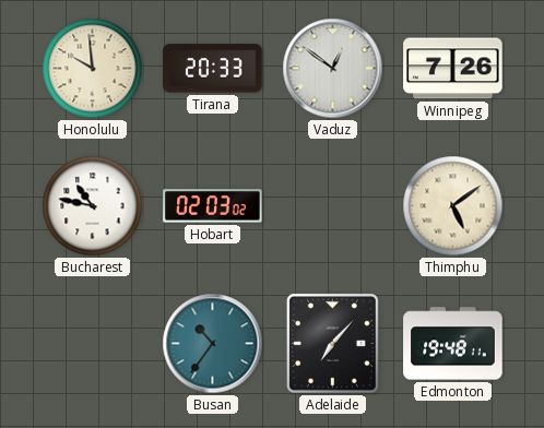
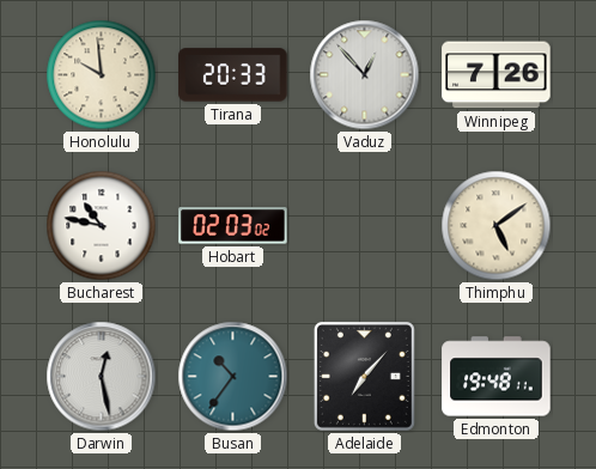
Vaduz: 12:51 -> 12:53 (365, 75)
Darwin: none -> 12:28 (102, 377)
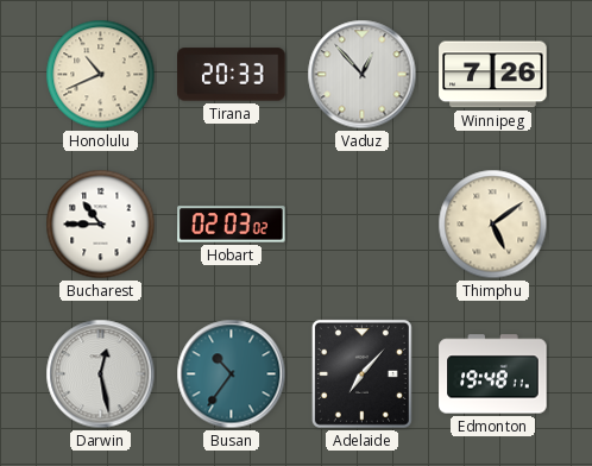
Honolulu: 9:59 -> 10:41 (101, 75)
Bucharest: 10:47 -> 10:45 (101, 225)
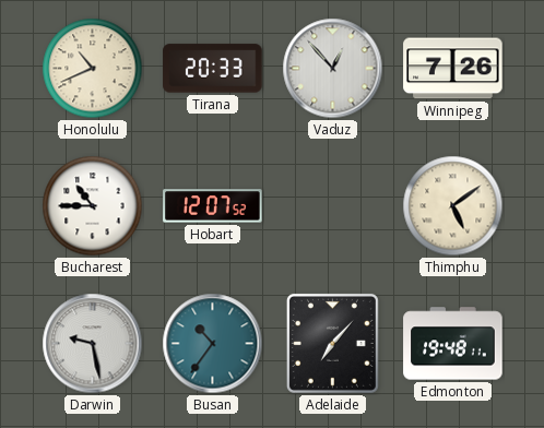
Hobart: 02:03 -> 12:07 (213, 206)
Darwin: 12:28 -> 9:28 (93, 344)
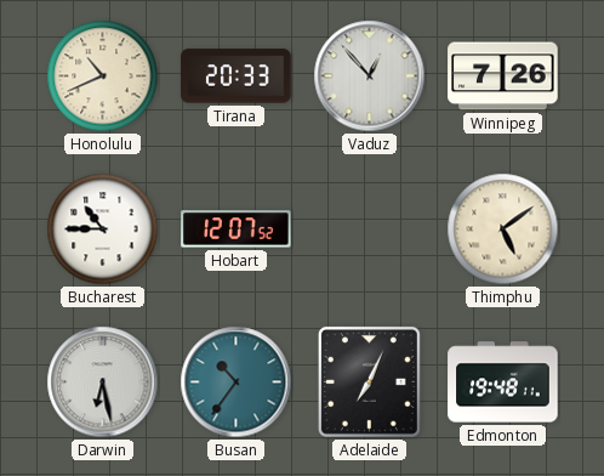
Darwin: 9:28 -> 6:28 (103, 382)
Adelaide: 7:07 -> 7:04 (369, 381)
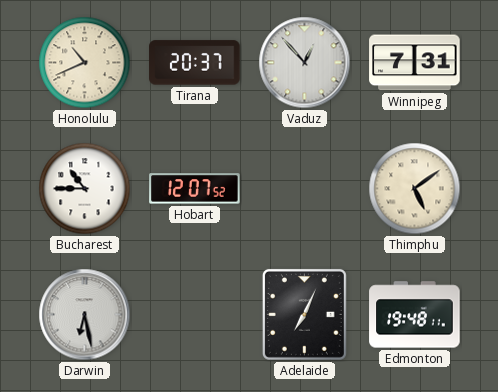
Tirana: 20:33 -> 20:37 (195, 63)
Winnipeg: 7:26 -> 7:31 (415, 63)
Busan: 10:36 -> none (237, 382)
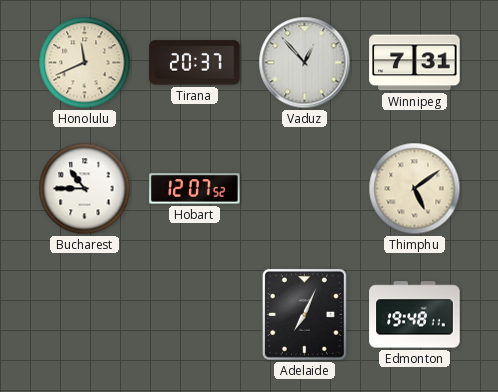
Honolulu: 10:41 -> 11:41 (85, 63)
Darwin: 6:28 -> none (85, 315)
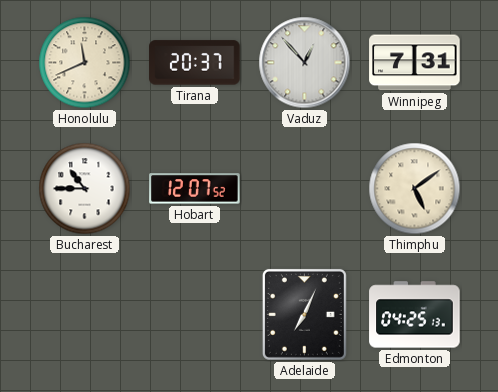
Edmonton: 19:48 -> 04:25 (415, 315)
